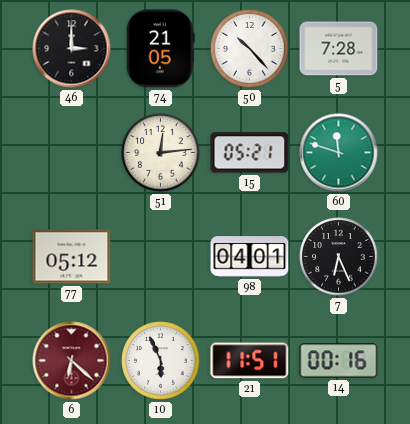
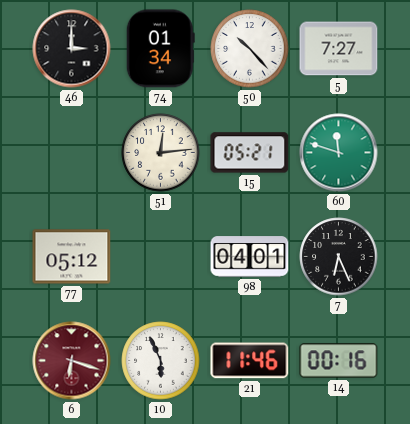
74: 21:05 -> 01:34 (160, 49)
5: 7:28 -> 7:27 (339, 49)
6: 6:22 -> 6:18 (72, 361)
21: 11:51 -> 11:46 (250, 361)
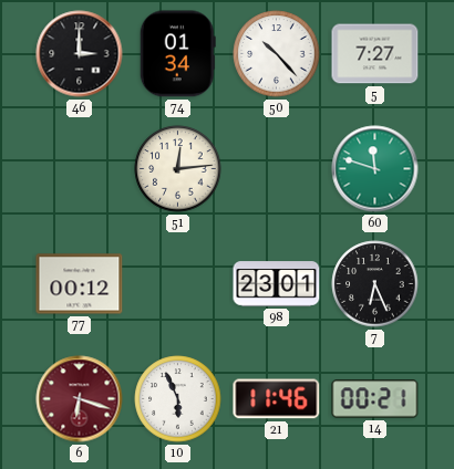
15: 05:21 -> none (250, 153)
77: 05:12 -> 00:12 (80, 284)
98: 04:01 -> 23:01 (277, 284)
14: 00:16 -> 00:21 (375, 399)
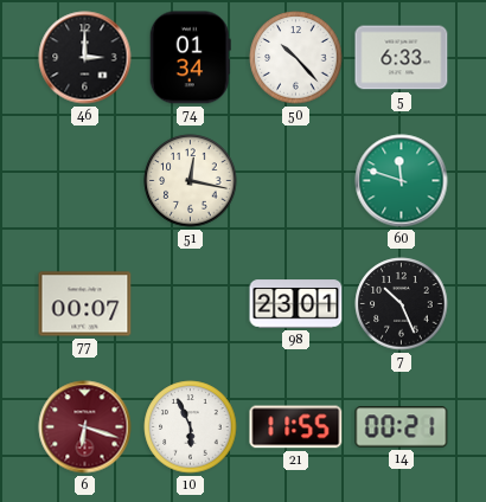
5: 7:27 -> 6:33 (402, 58)
51: 12:14 -> 12:17 (191, 181)
77: 00:12 -> 00:07 (85, 304)
7: 6:26 -> 10:26 (402, 304)
21: 11:46 -> 11:55 (296, 427)
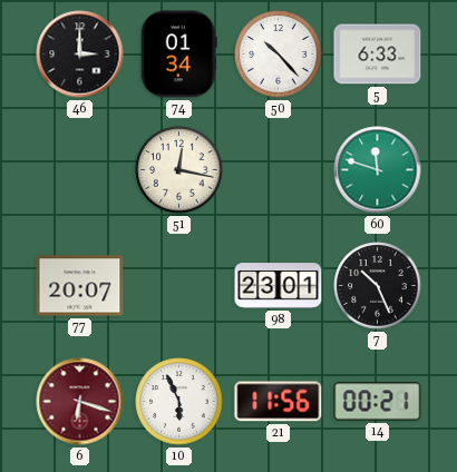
77: 00:07 -> 20:07 (80, 286)
21: 11:55 -> 11:56 (279, 402)
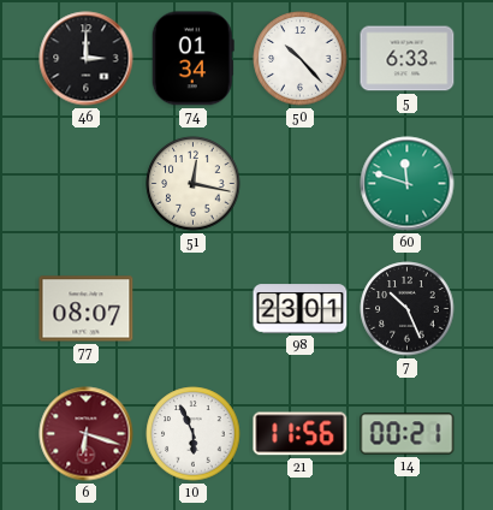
77: 20:07 -> 08:07 (87, 309)
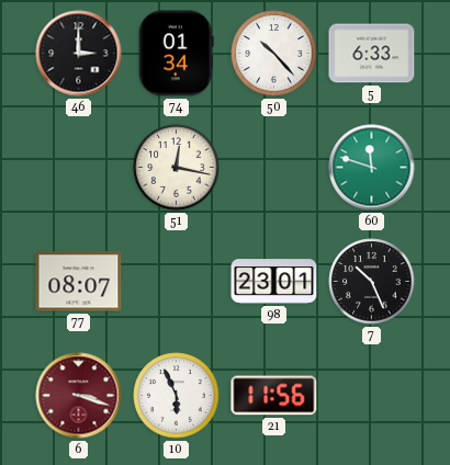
6: 6:18 -> 3:18 (79, 396)
14: 00:21 -> none (408, 434)
